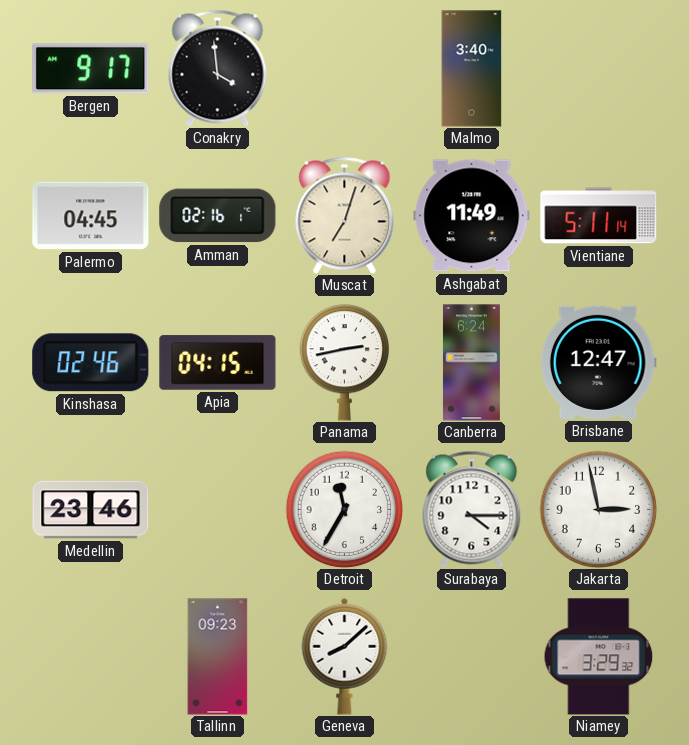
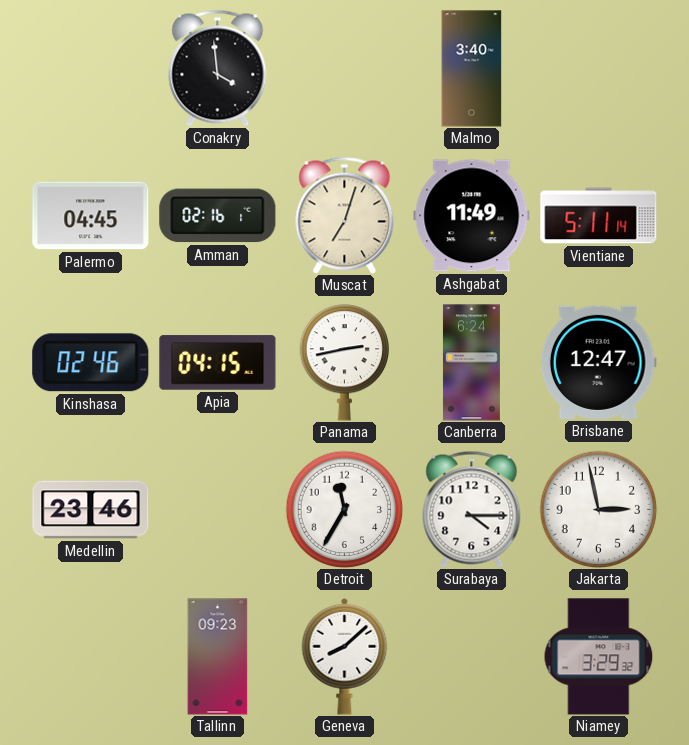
Bergen: 9:17 -> none (91, 69)
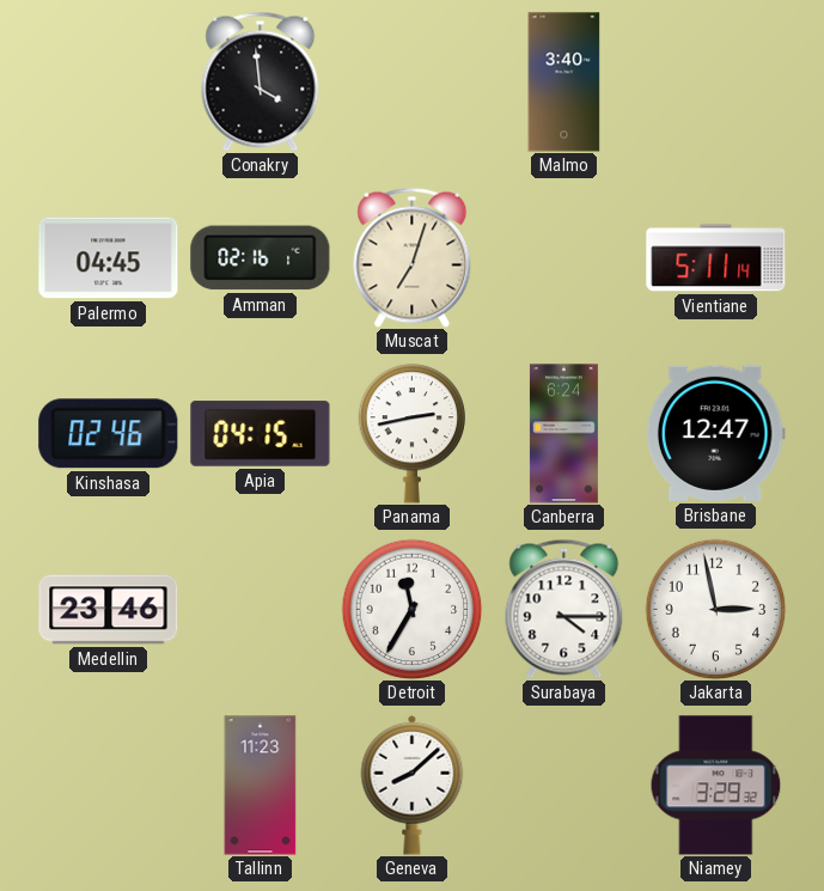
Ashgabat: 11:49 -> none (472, 216)
Tallinn: 09:23 -> 11:23 (261, 786)
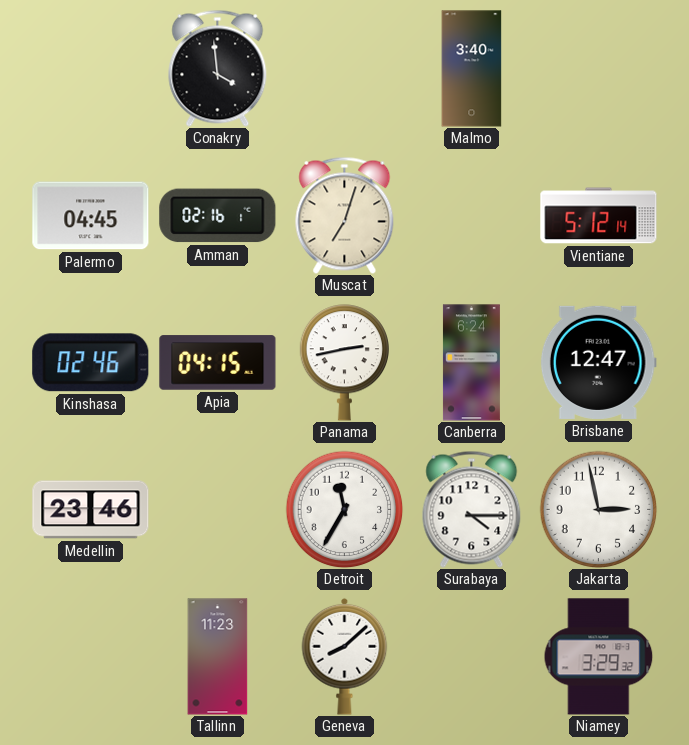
Vientiane: 5:11 -> 5:12 (599, 216)
